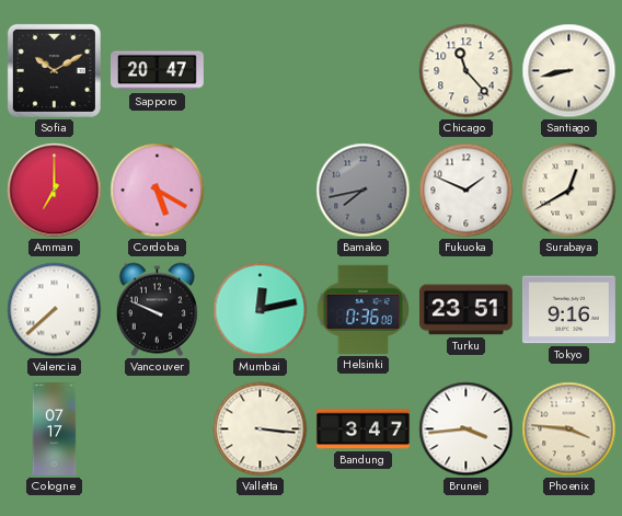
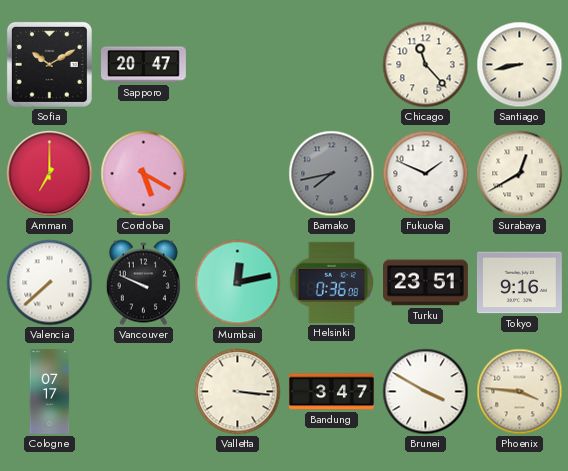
Brunei: 3:44 -> 3:50 (426, 392)
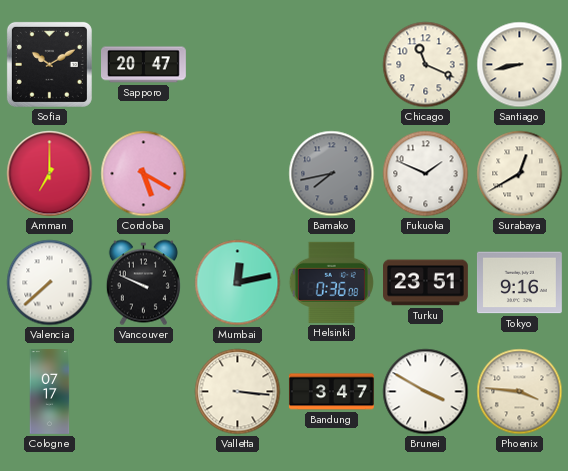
Chicago: 11:23 -> 11:19 (426, 65)
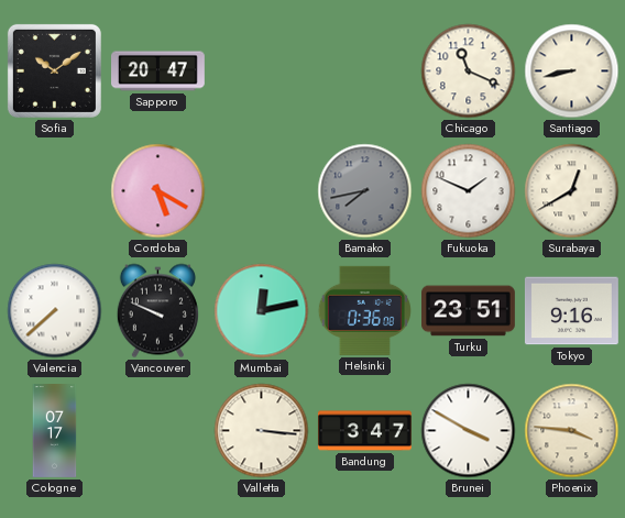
Sofia: 10:10 -> 10:09 (54, 70)
Amman: 7:00 -> none (50, 174)
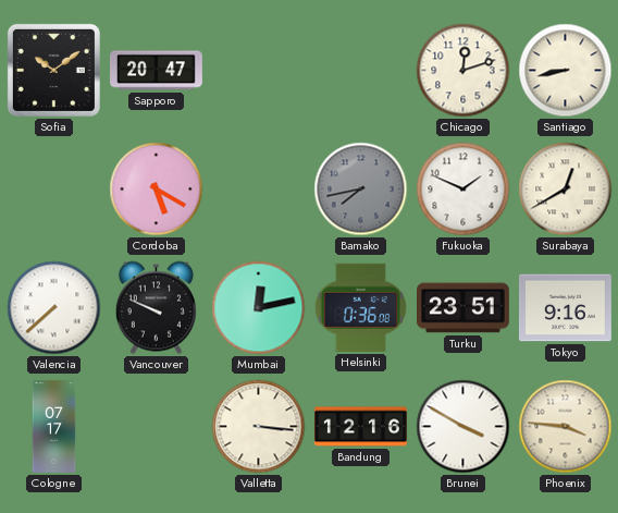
Chicago: 11:19 -> 12:12 (463, 71)
Bandung: 3:47 -> 12:16 (360, 427)
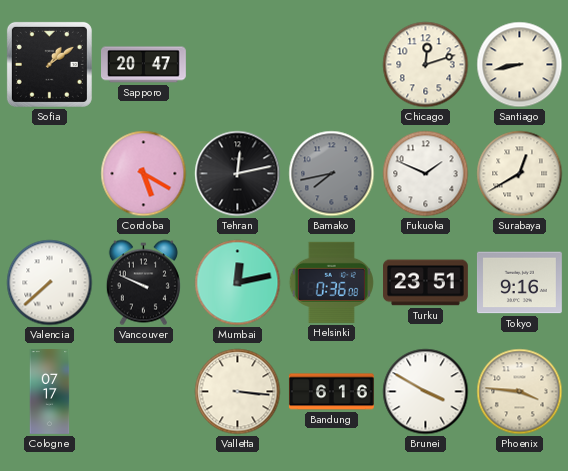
Sofia: 10:09 -> 1:09 (49, 64)
Tehran: none -> 12:13 (238, 174)
Bandung: 12:16 -> 6:16 (331, 392)
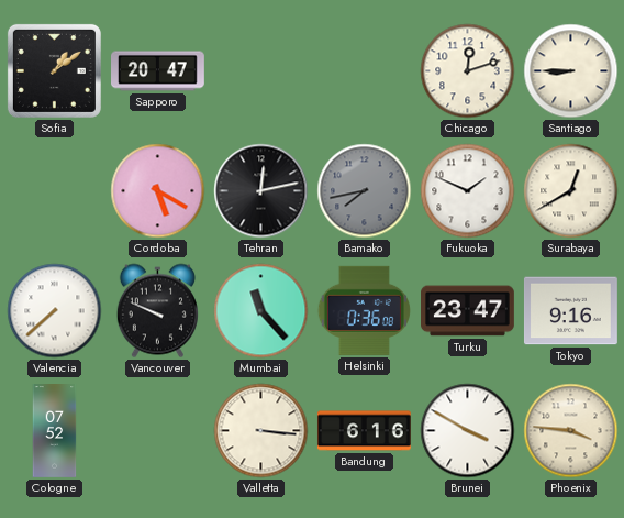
Santiago: 8:43 -> 8:45 (571, 71)
Mumbai: 12:13 -> 11:23 (261, 311)
Turku: 23:51 -> 23:47 (468, 311)
Cologne: 07:17 -> 07:52 (55, 431)
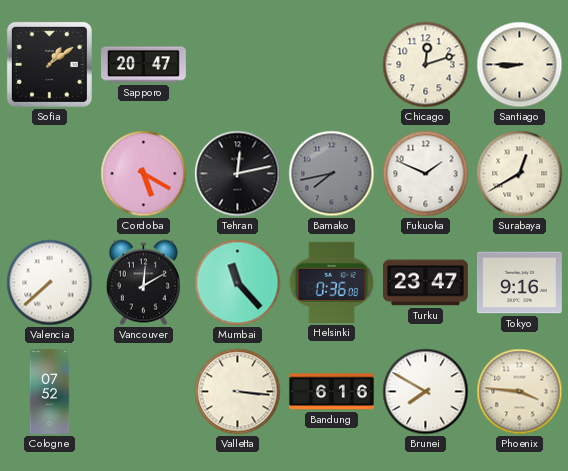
Vancouver: 9:49 -> 12:10 (143, 283)
Brunei: 3:50 -> 7:50 (426, 392)
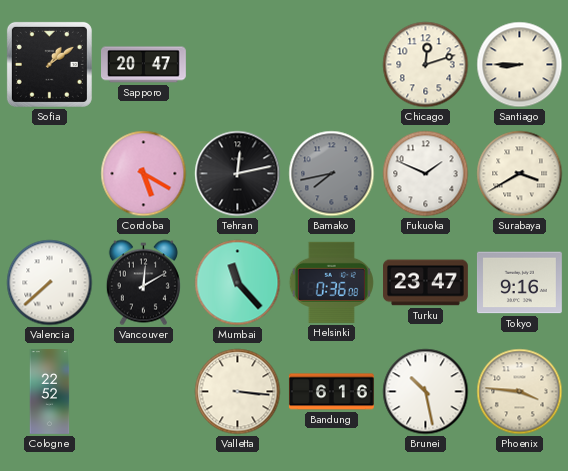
Surabaya: 12:40 -> 3:40 (520, 174)
Cologne: 07:52 -> 22:52 (50, 392)
Brunei: 7:50 -> 10:28 (426, 392)
